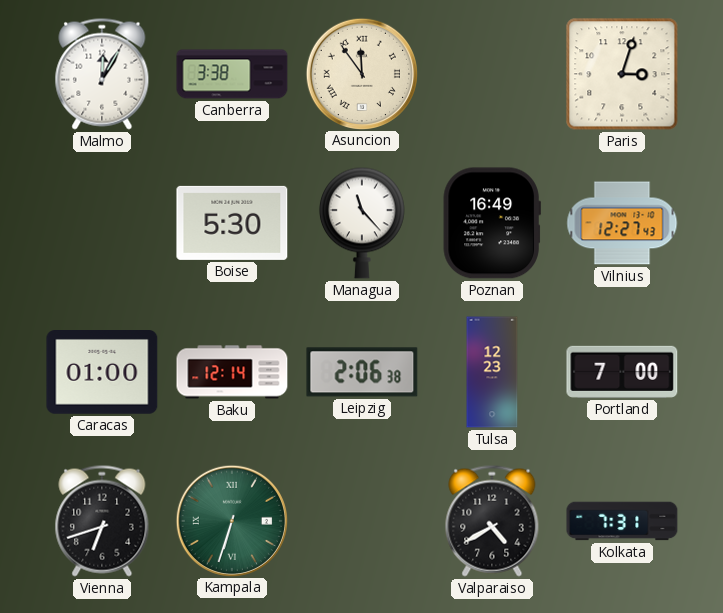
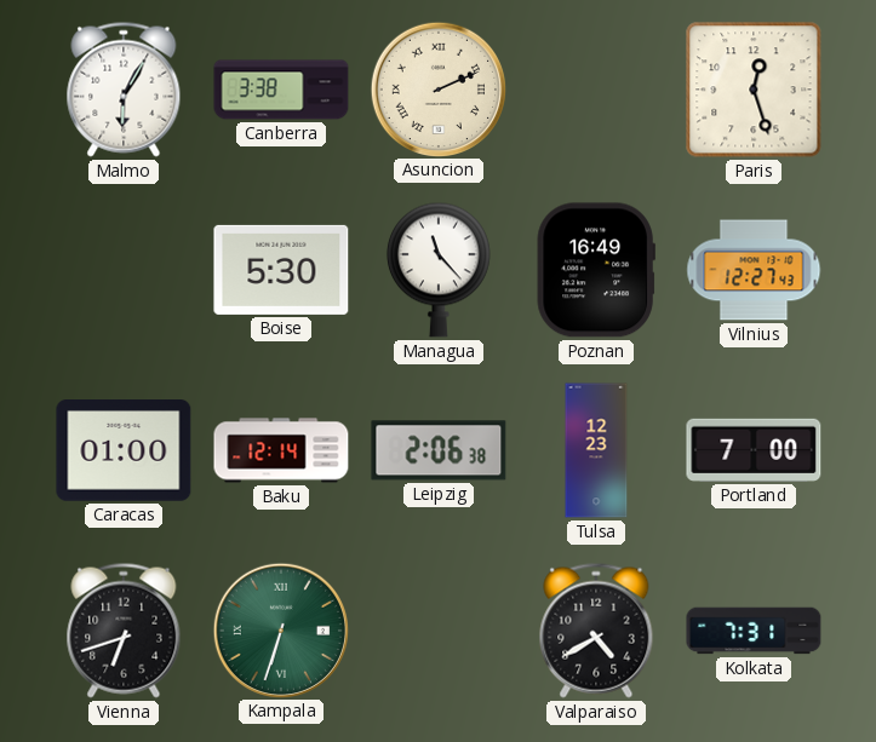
Malmo: 12:05 -> 6:05 (124, 90)
Asuncion: 11:54 -> 2:11 (437, 88)
Paris: 3:03 -> 12:27 (754, 90)
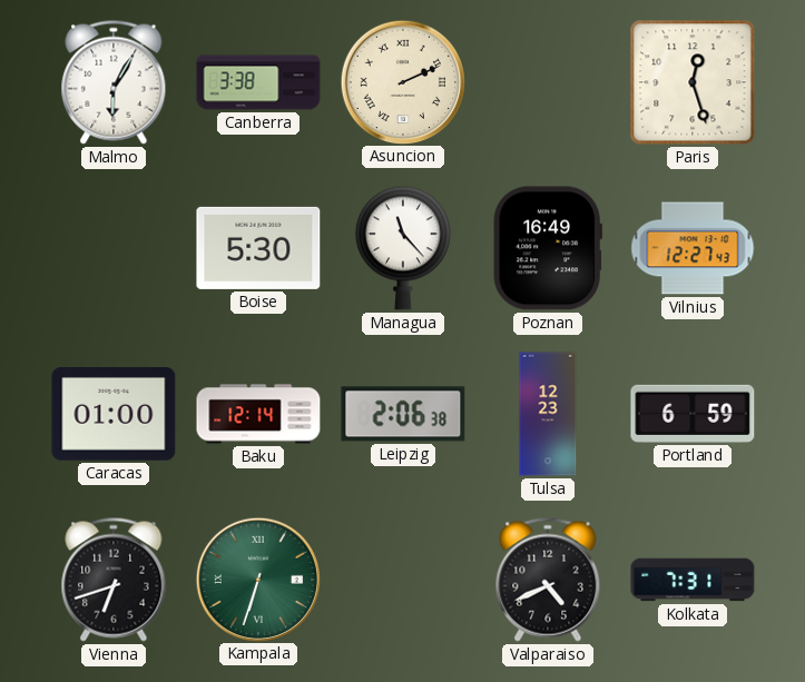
Portland: 7:00 -> 6:59 (693, 414)
Valparaiso: 4:40 -> 4:41 (548, 580)
